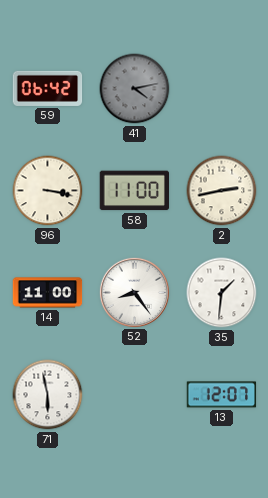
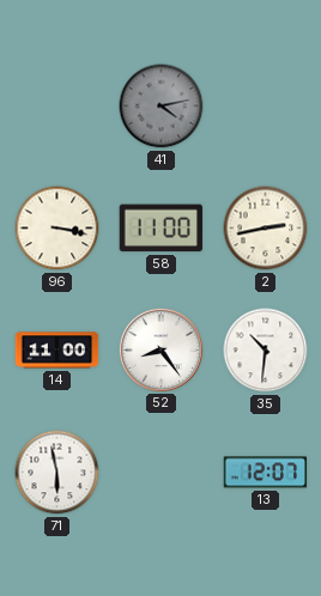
59: 06:42 -> none (48, 88)
35: 1:31 -> 10:31 (266, 351)
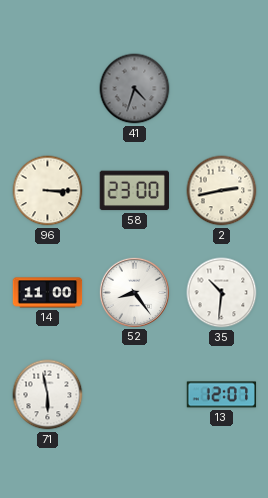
41: 4:13 -> 4:33 (135, 89)
96: 3:17 -> 3:15 (48, 191)
58: 11:00 -> 23:00 (134, 191)
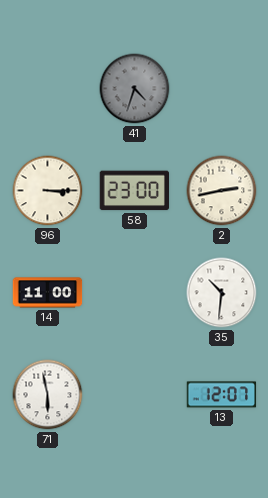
52: 8:24 -> none (134, 292)
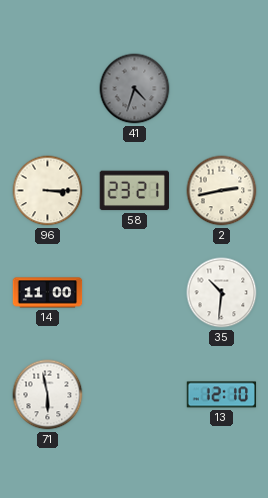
58: 23:00 -> 23:21 (134, 191)
13: 12:07 -> 12:10 (222, 395)
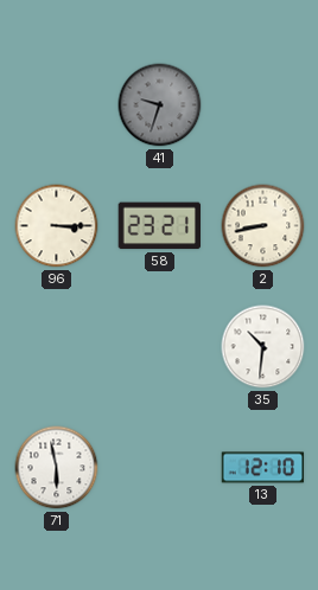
41: 4:33 -> 9:33 (160, 105)
2: 2:43 -> 8:43 (263, 226)
14: 11:00 -> none (48, 293)
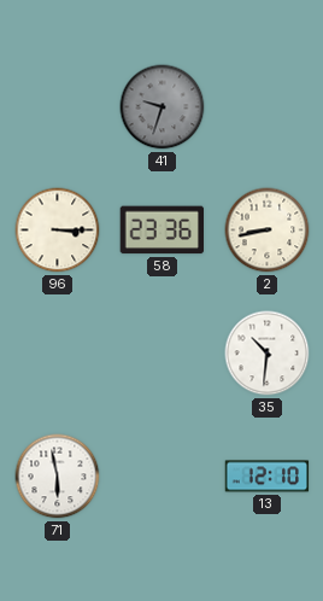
58: 23:21 -> 23:36 (161, 231)
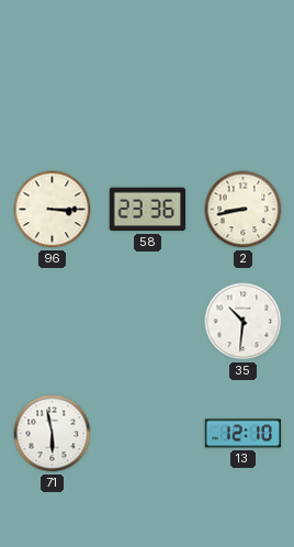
41: 9:33 -> none (163, 107)
